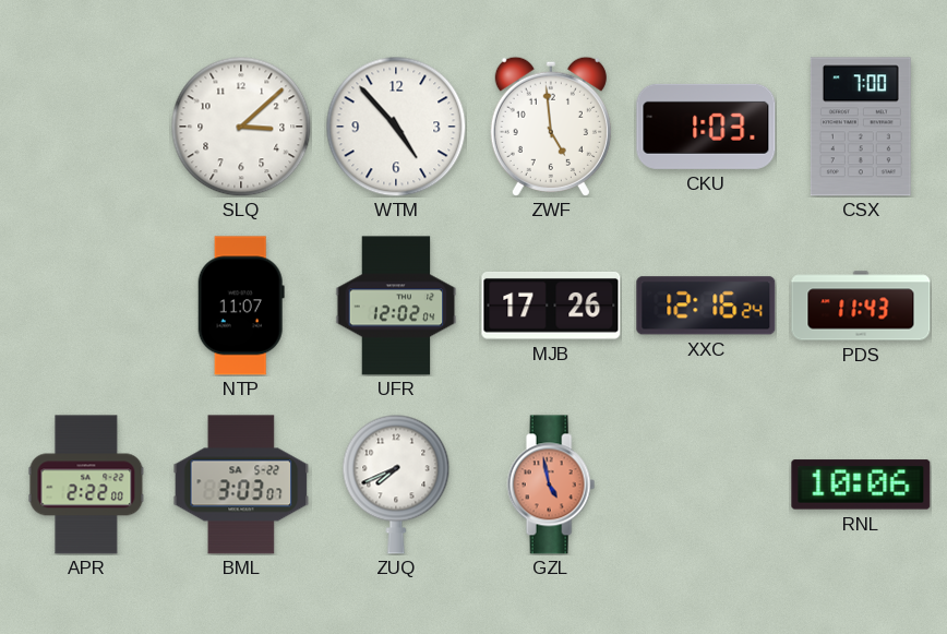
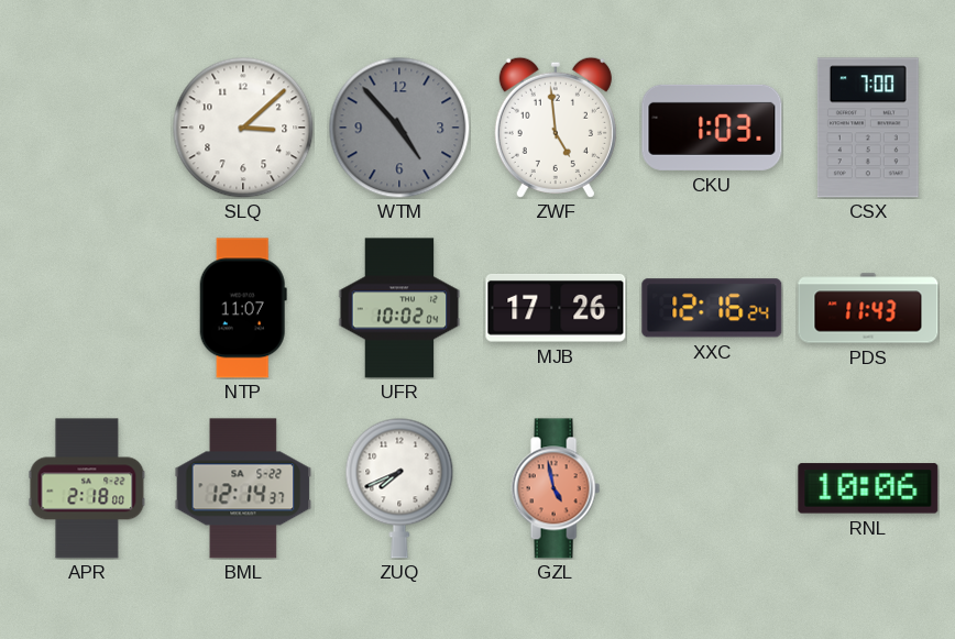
WTM dial: white -> grey (399, 128)
UFR: 12:02 -> 10:02 (399, 308)
APR: 2:22 -> 2:18 (87, 488)
BML: 3:03 -> 12:14 (243, 488)
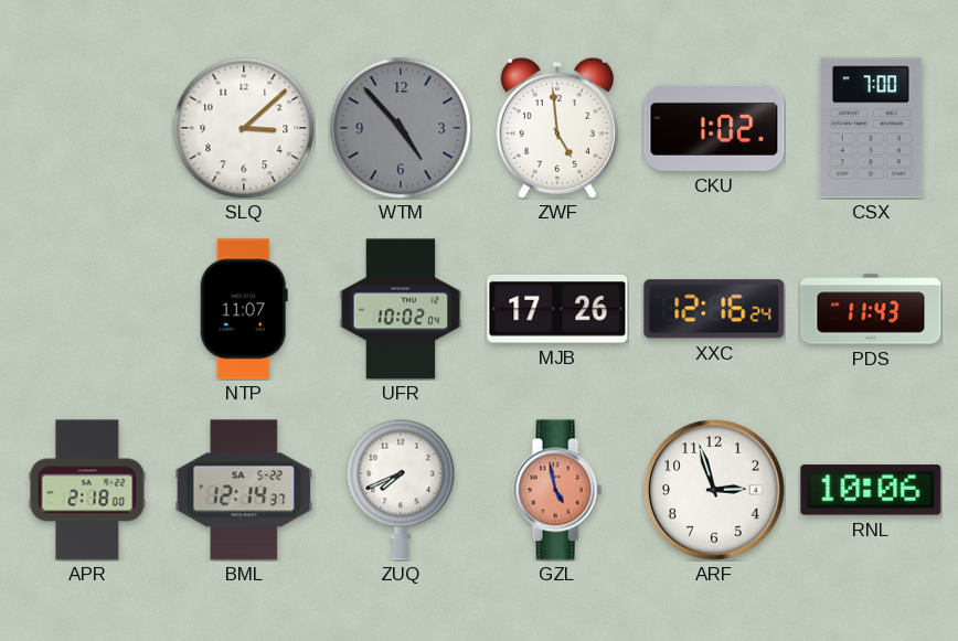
CKU: 1:03 -> 1:02 (714, 128)
ARF: none -> 2:57 (715, 491)
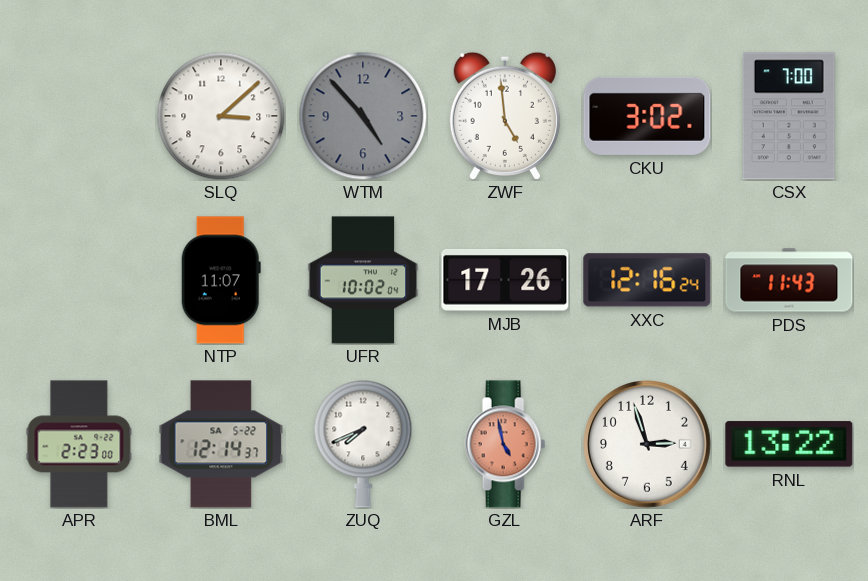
CKU: 1:02 -> 3:02 (647, 116)
APR: 2:18 -> 2:23 (79, 444)
RNL: 10:06 -> 13:22 (789, 444)
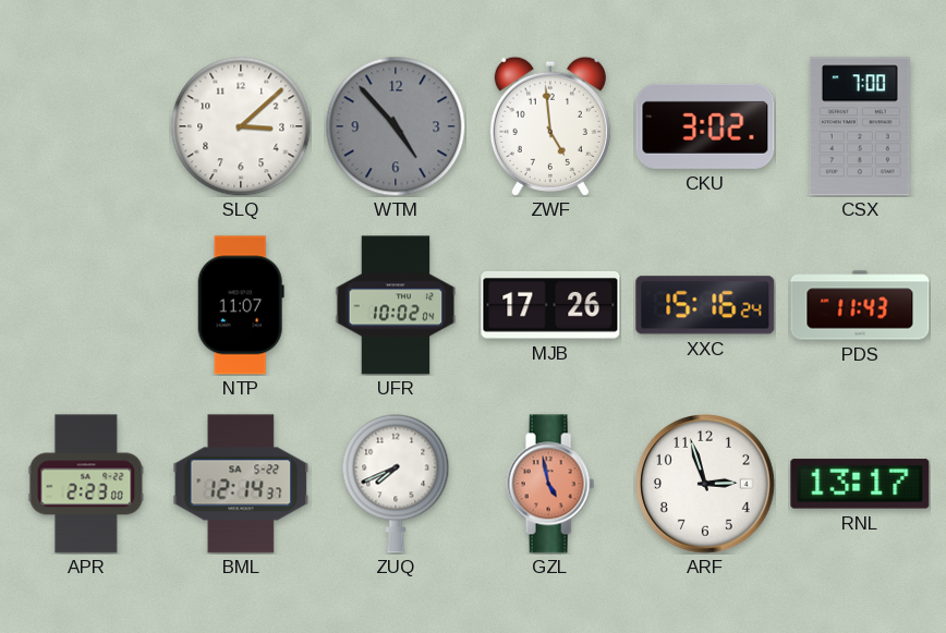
XXC: 12:16 -> 15:16 (705, 305)
RNL: 13:22 -> 13:17 (860, 484)
